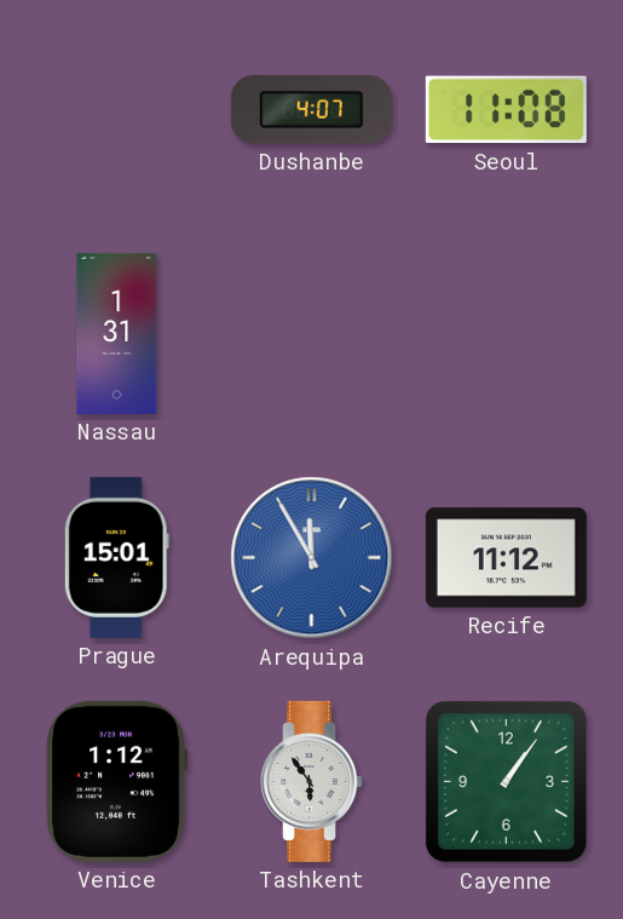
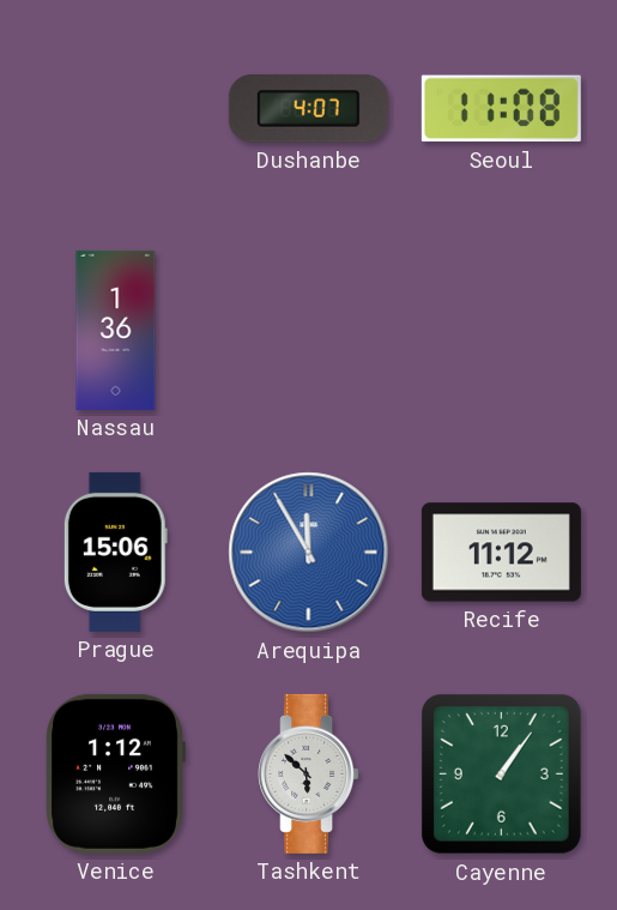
Nassau: 1:31 -> 1:36 (116, 330)
Prague: 15:01 -> 15:06 (115, 552)
Tashkent: 5:54 -> 5:52 (309, 773)
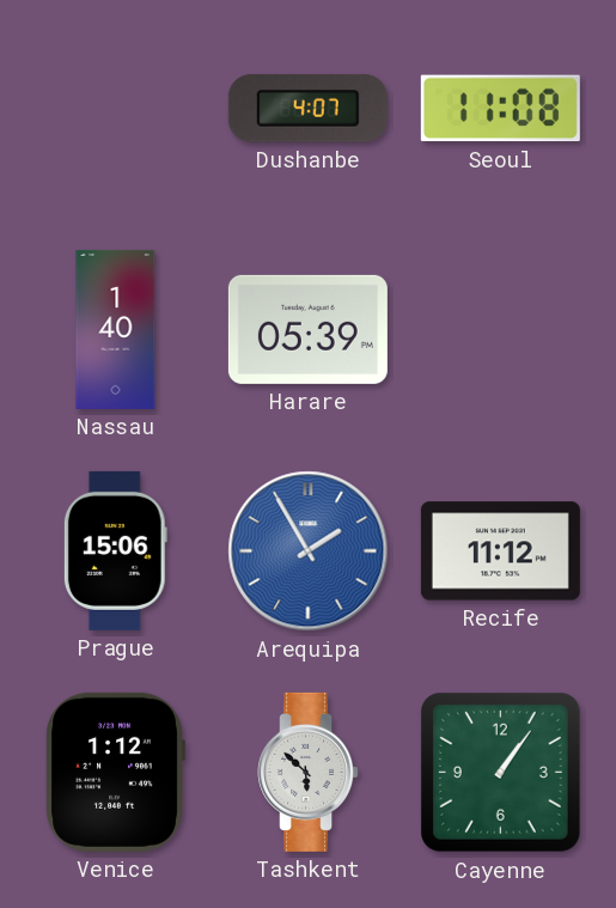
Nassau: 1:36 -> 1:40 (116, 329)
Harare: none -> 05:39 (307, 329)
Arequipa: 11:55 -> 1:55 (309, 551)
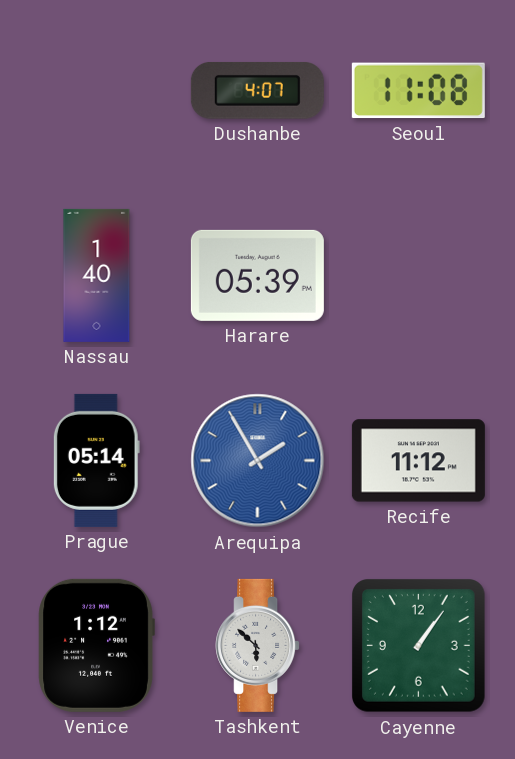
Prague: 15:06 -> 05:14 (96, 460)
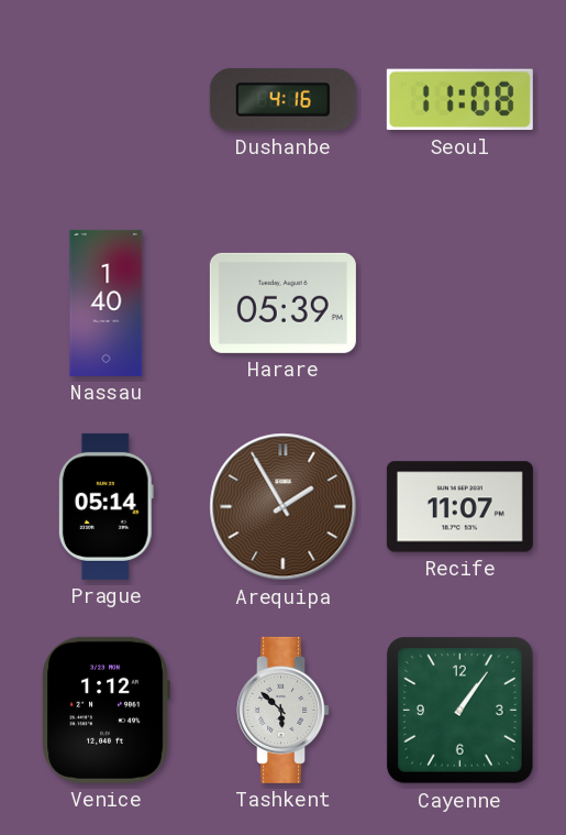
Dushanbe: 4:07 -> 4:16 (282, 100)
Arequipa dial: blue -> brown (284, 507)
Recife: 11:12 -> 11:07 (459, 507)
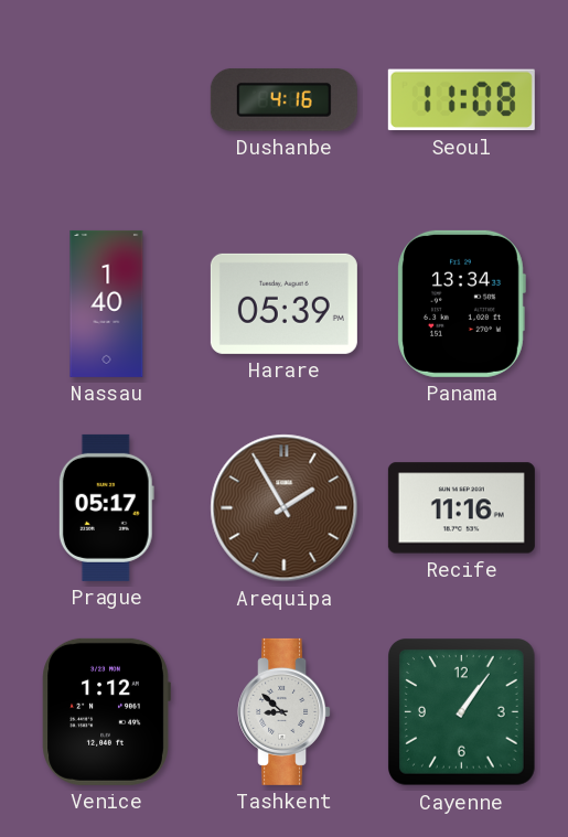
Panama: none -> 13:34 (461, 303)
Prague: 05:14 -> 05:17 (106, 507)
Recife: 11:07 -> 11:16 (461, 508)
Tashkent: 5:52 -> 8:52 (285, 711)
